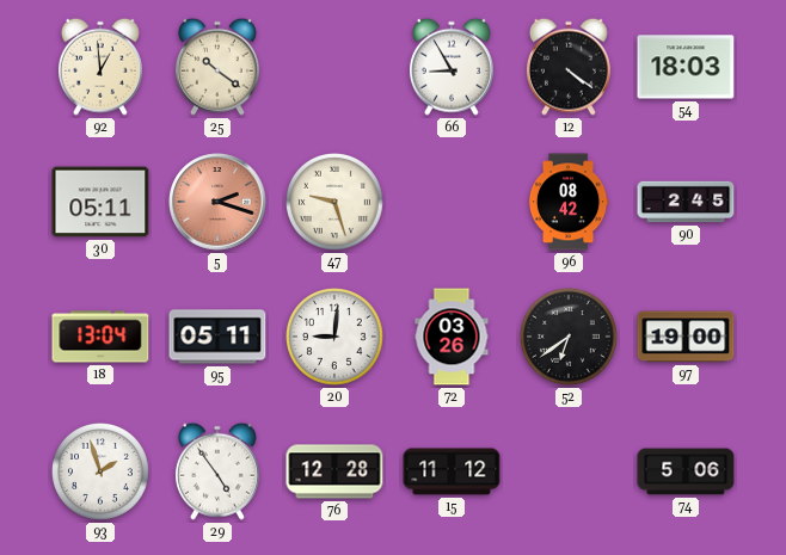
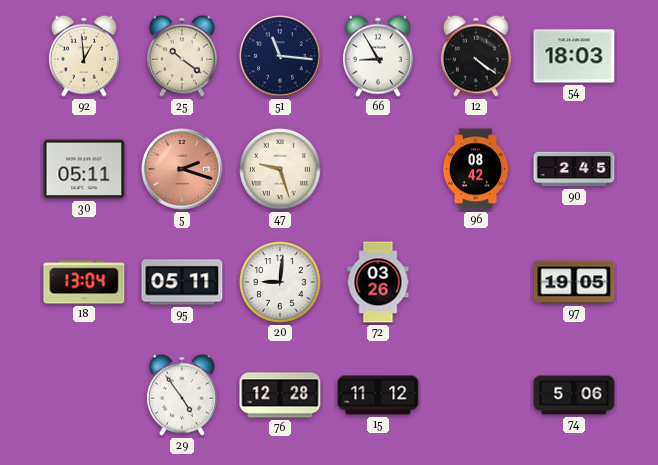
51: none -> 11:16 (280, 56)
52: 6:39 -> none (570, 338)
97: 19:00 -> 19:05 (574, 282)
93: 1:57 -> none (102, 473)
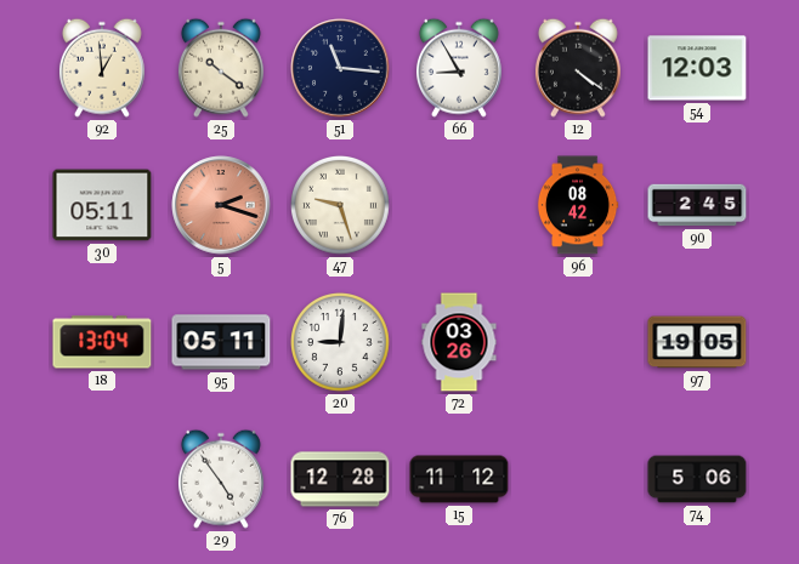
54: 18:03 -> 12:03 (697, 68)
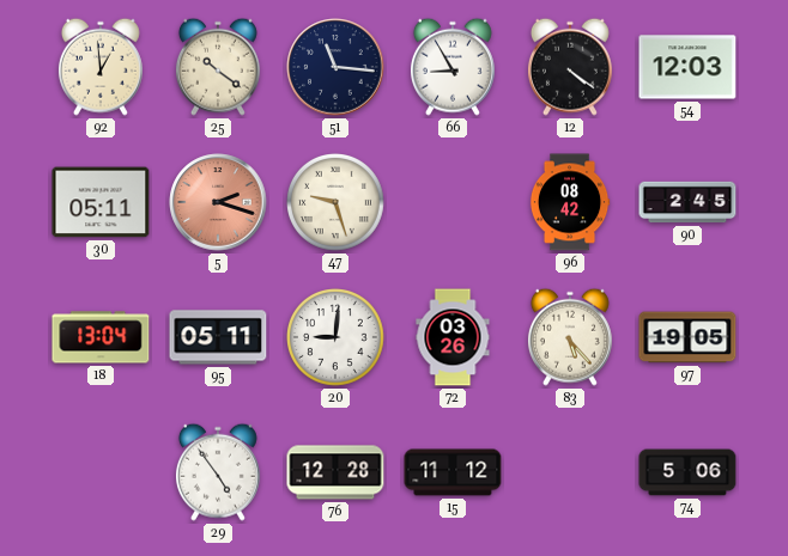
83: none -> 5:23 (570, 337)
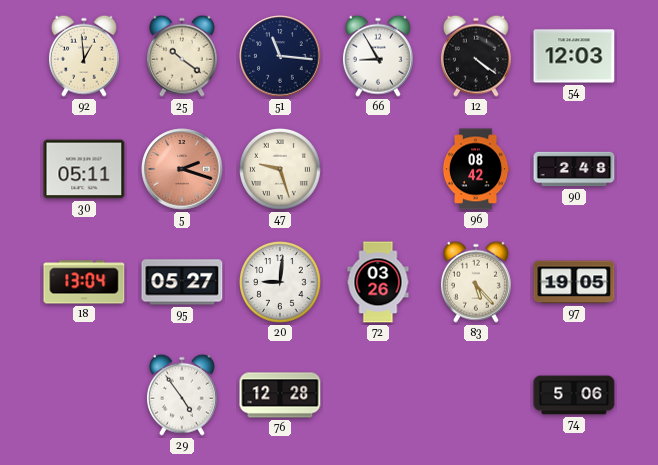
90: 2:45 -> 2:48 (574, 169)
95: 05:11 -> 05:27 (182, 282)
15: 11:12 -> none (453, 472)
